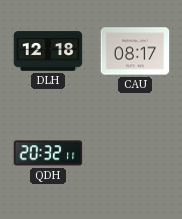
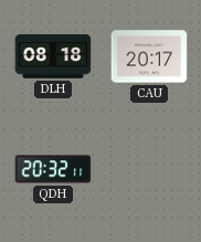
DLH: 12:18 -> 08:18 (53, 56)
CAU: 08:17 -> 20:17 (149, 56)
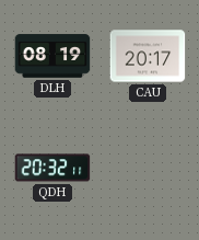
DLH: 08:18 -> 08:19 (52, 56)
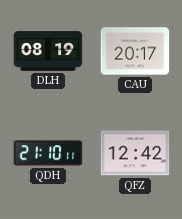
QDH: 20:32 -> 21:10 (48, 153)
QFZ: none -> 12:42 (135, 153)
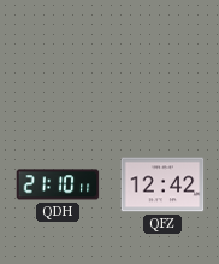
DLH: 08:19 -> none (48, 51)
CAU: 20:17 -> none (135, 51)
